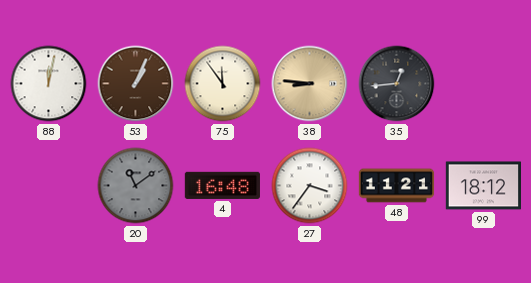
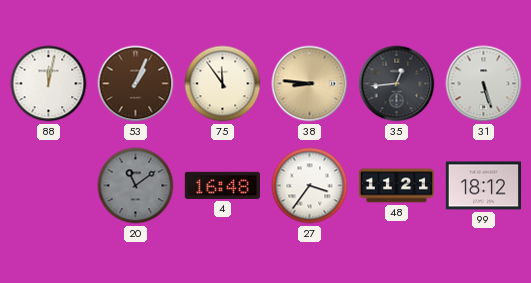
31: none -> 5:27 (484, 84)
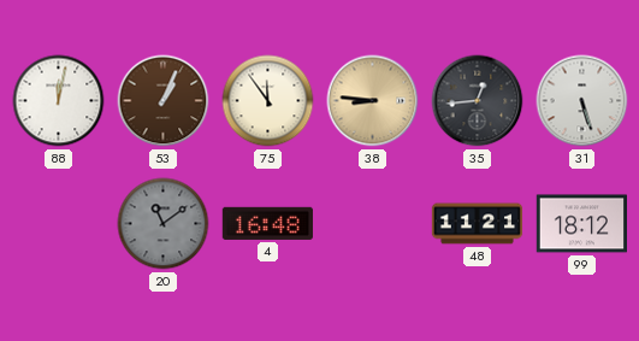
27: 3:36 -> none (310, 186)
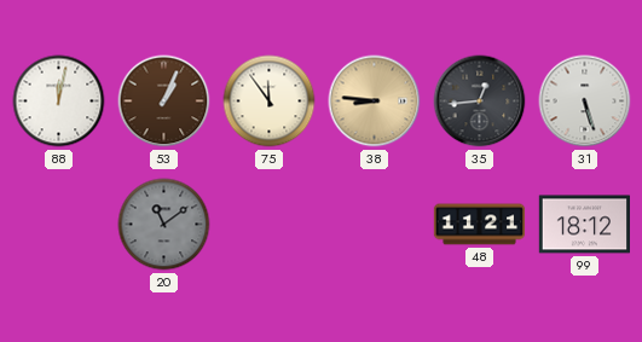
4: 16:48 -> none (267, 223)
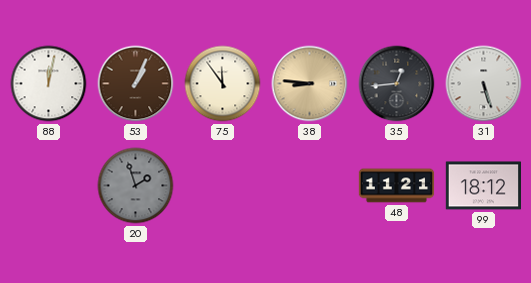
20: 11:09 -> 1:57 (136, 186)
